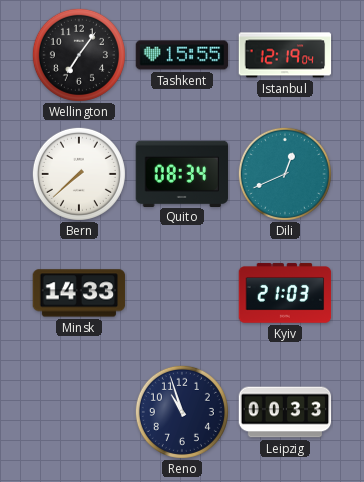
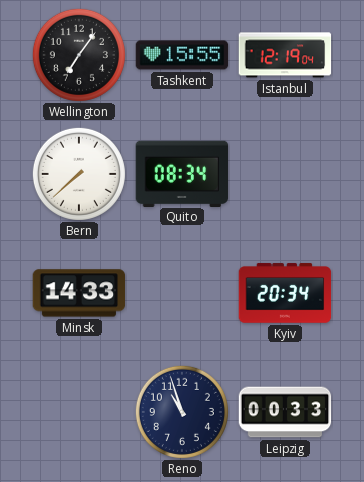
Dili: 12:41 -> none (285, 174)
Kyiv: 21:03 -> 20:34 (285, 293)
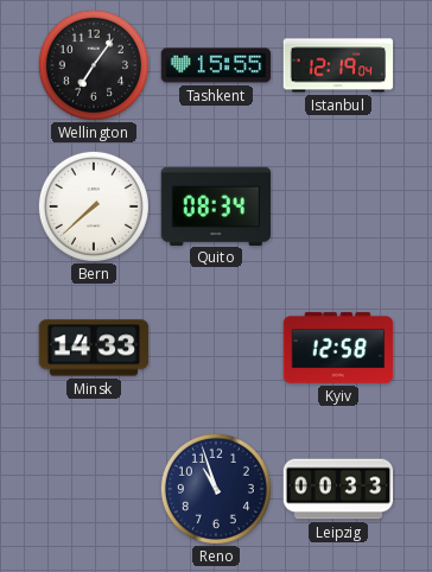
Kyiv: 20:34 -> 12:58 (338, 348)
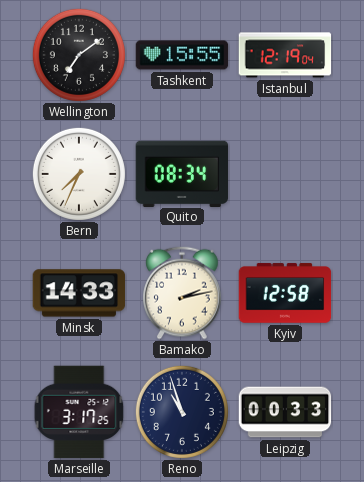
Wellington: 7:06 -> 7:09 (79, 55)
Bern: 7:38 -> 7:34 (79, 174)
Bamako: none -> 2:13 (182, 293)
Marseille: none -> 3:17 (79, 412)
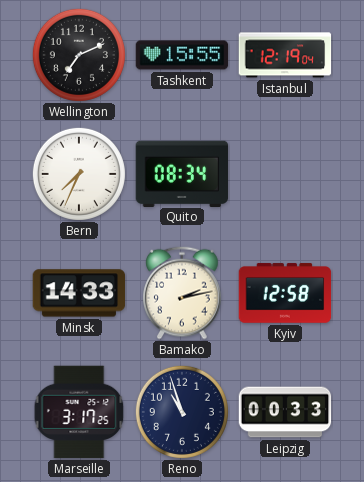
Wellington: 7:09 -> 7:11 (79, 55)
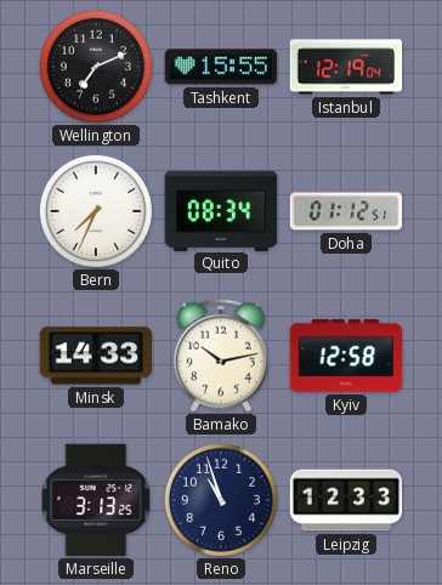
Doha: none -> 01:12 (346, 211)
Bamako: 2:13 -> 10:13 (221, 356)
Marseille: 3:17 -> 3:13 (96, 500)
Leipzig: 00:33 -> 12:33 (346, 500)
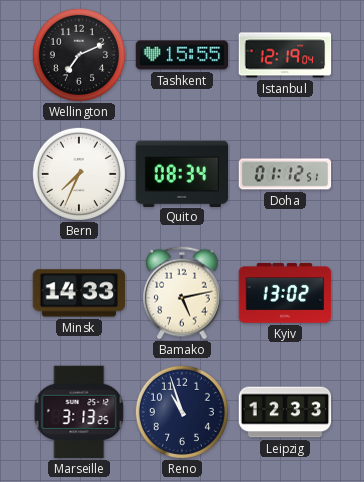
Bamako: 10:13 -> 5:13 (182, 293)
Kyiv: 12:58 -> 13:02 (285, 293)
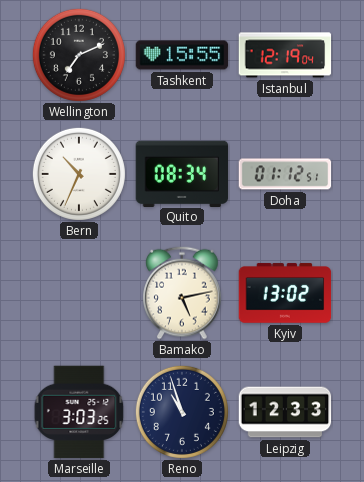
Bern: 7:34 -> 10:34 (79, 174)
Minsk: 14:33 -> none (79, 293)
Marseille: 3:13 -> 3:03 (79, 412)
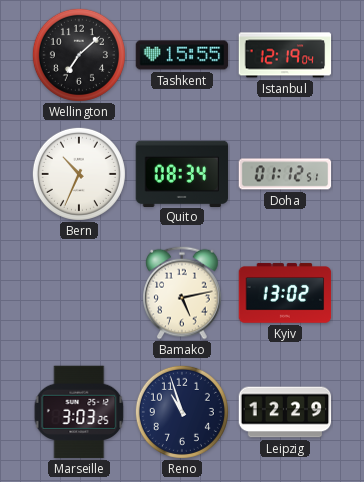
Wellington: 7:11 -> 7:08 (79, 55)
Leipzig: 12:33 -> 12:29 (285, 412)
